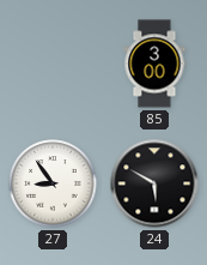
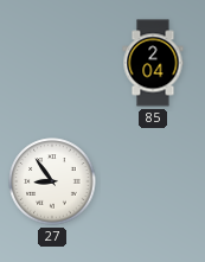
85: 3:00 -> 2:04 (153, 63)
24: 5:50 -> none (154, 183)
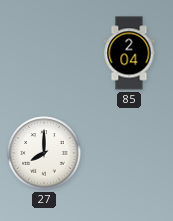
27: 8:54 -> 8:00 (44, 153)
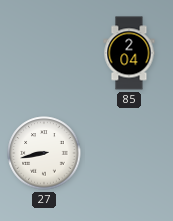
27: 8:00 -> 8:43 (44, 153)
